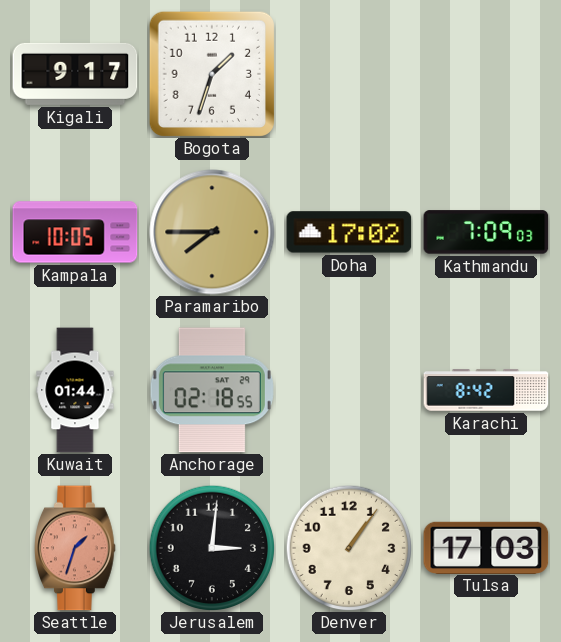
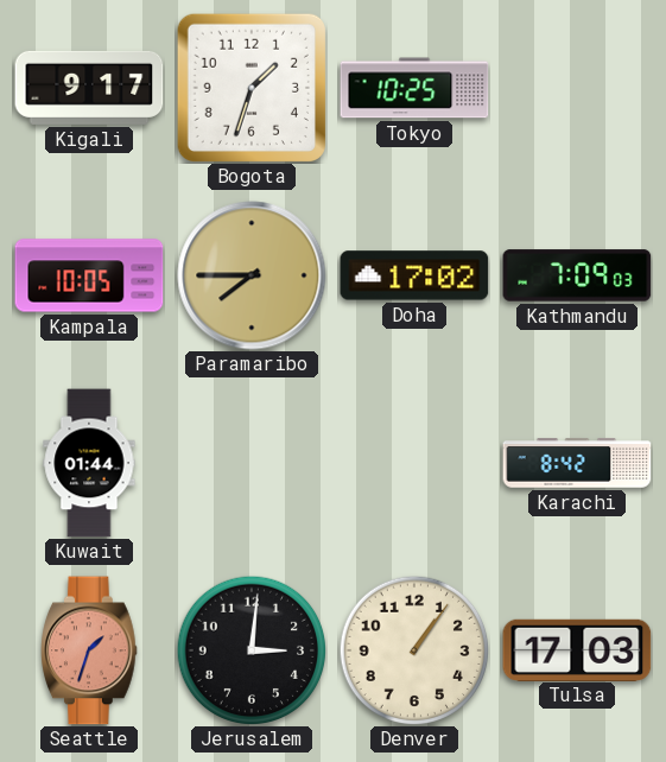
Tokyo: none -> 10:25 (414, 88)
Anchorage: 02:18 -> none (212, 390)
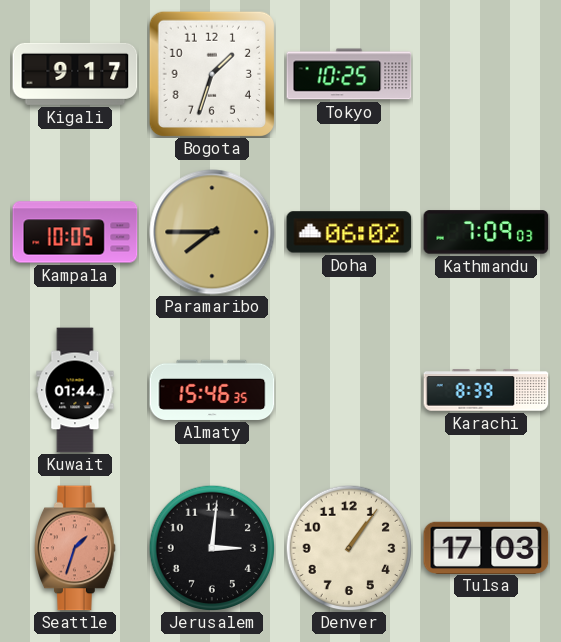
Doha: 17:02 -> 06:02 (349, 232)
Almaty: none -> 15:46 (212, 390)
Karachi: 8:42 -> 8:39 (486, 390)
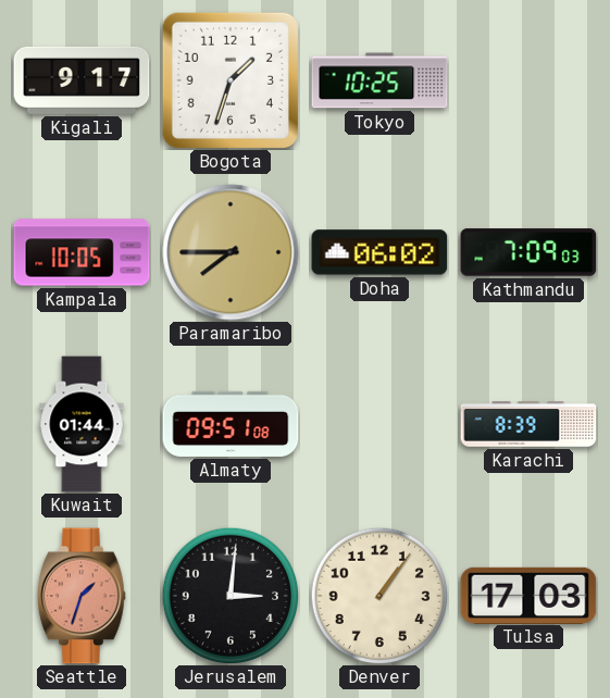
Almaty: 15:46 -> 09:51 (231, 424)
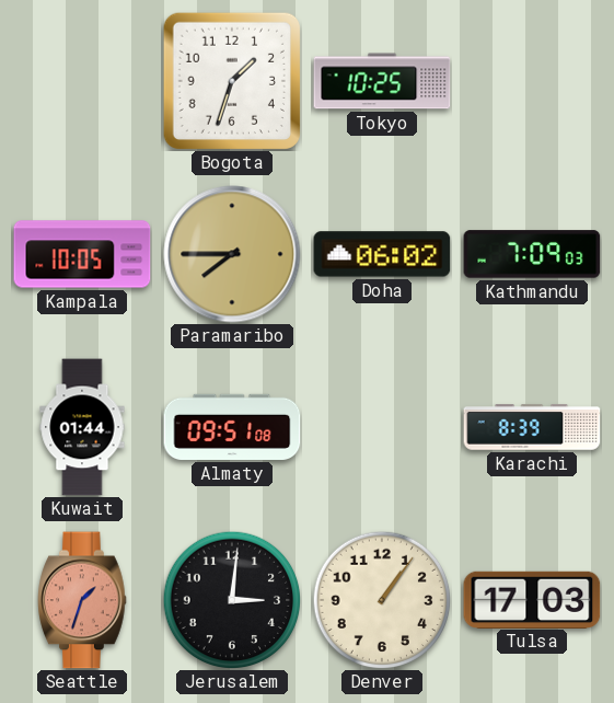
Kigali: 9:17 -> none (82, 80)
